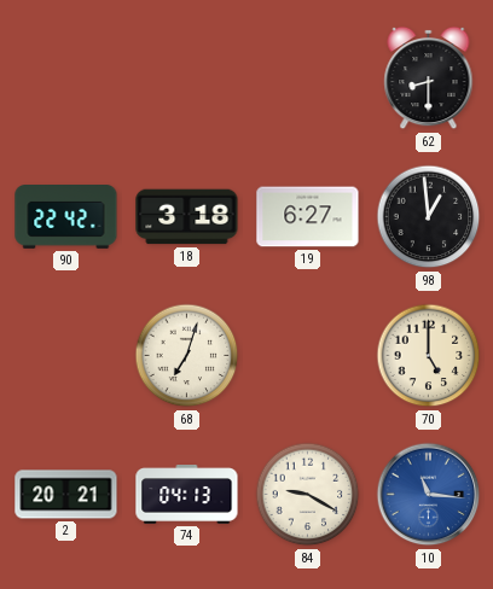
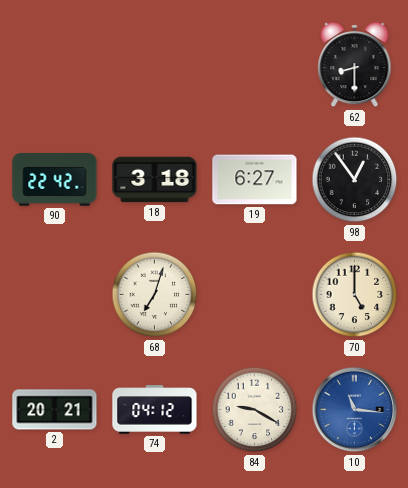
98: 12:59 -> 12:54 (355, 180)
74: 04:13 -> 04:12 (155, 410)
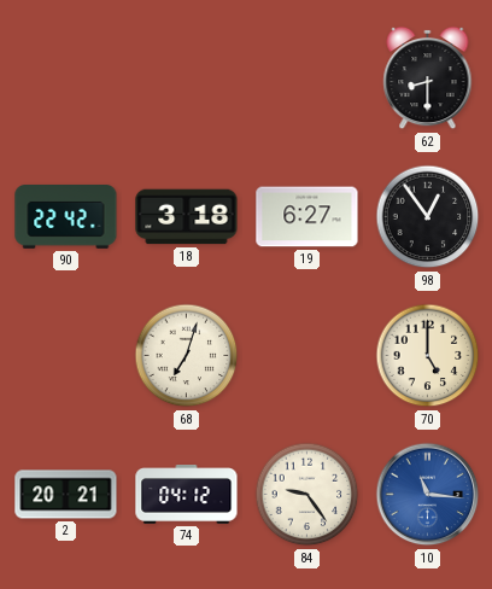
84: 9:20 -> 9:24 (307, 495)
